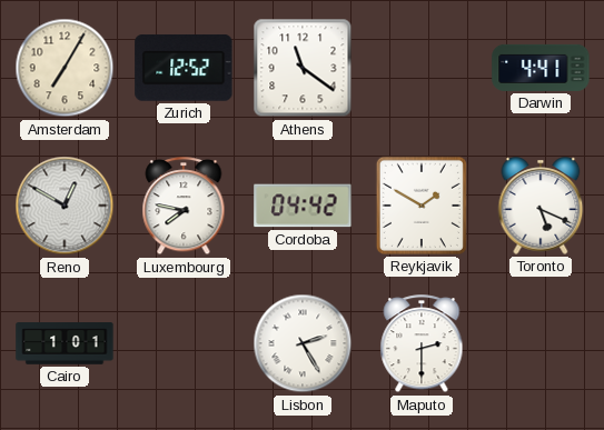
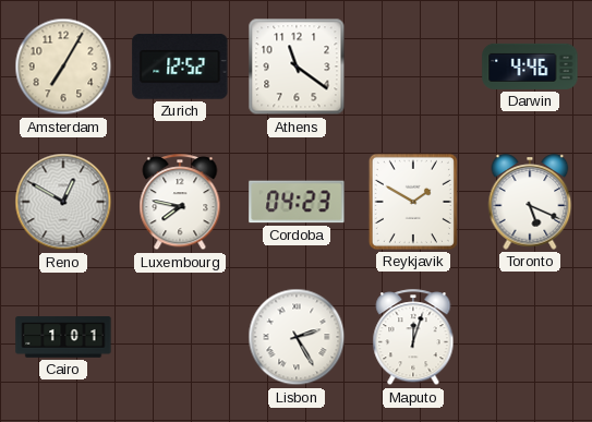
Darwin: 4:41 -> 4:46 (530, 67)
Cordoba: 04:42 -> 04:23 (297, 202)
Maputo: 2:30 -> 12:03 (413, 338)
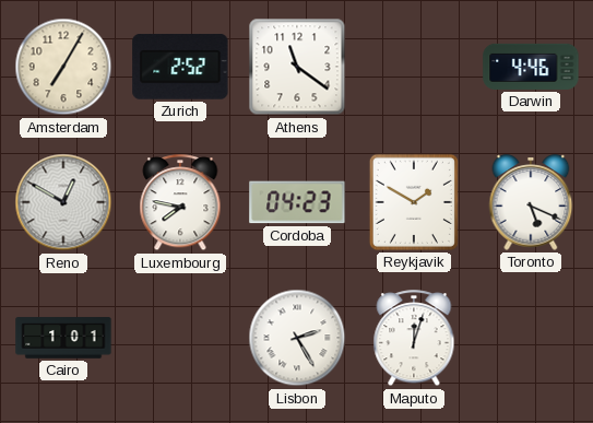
Zurich: 12:52 -> 2:52 (180, 67)
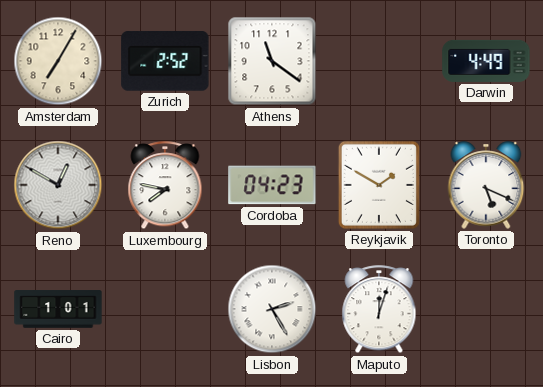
Darwin: 4:46 -> 4:49 (486, 61)
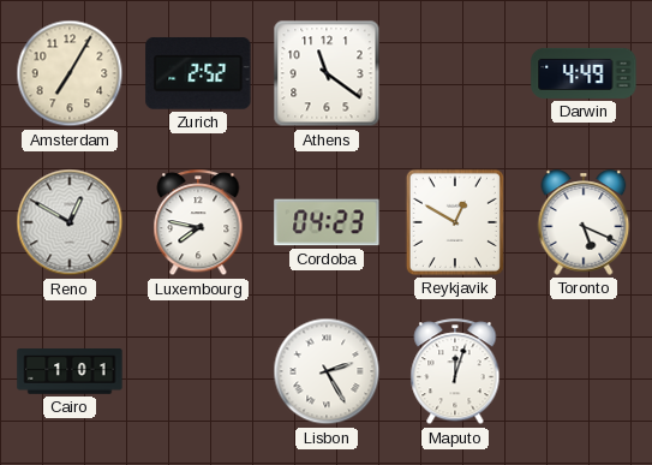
Reykjavik: 1:50 -> 12:50 (455, 222)
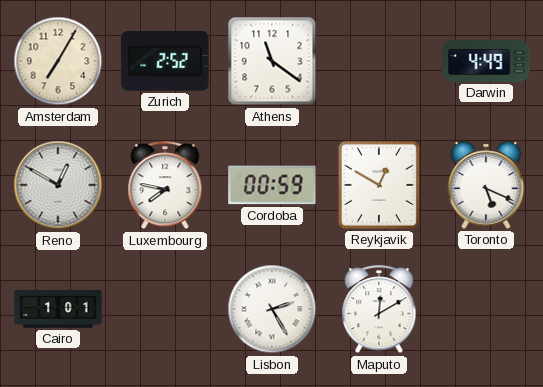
Cordoba: 04:23 -> 00:59 (272, 185)
Maputo: 12:03 -> 12:10 (379, 310)
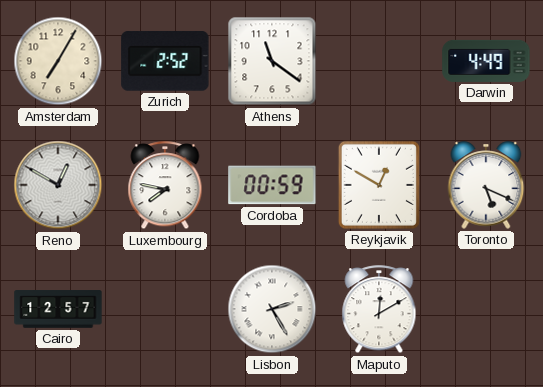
Cairo: 1:01 -> 12:57 (58, 309)
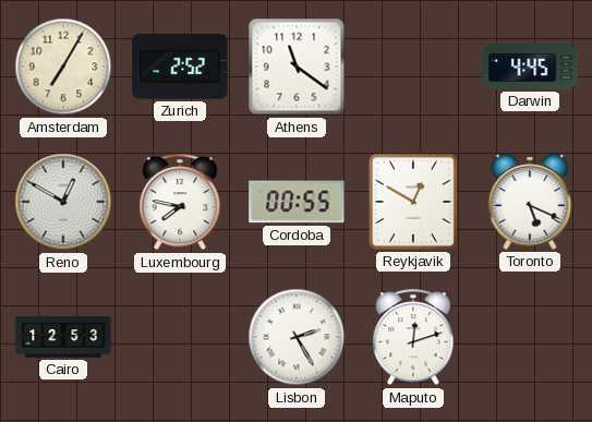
Darwin: 4:49 -> 4:45 (530, 67)
Cordoba: 00:59 -> 00:55 (297, 202)
Cairo: 12:57 -> 12:53 (63, 337)
Maputo: 12:10 -> 12:12 (413, 338)
